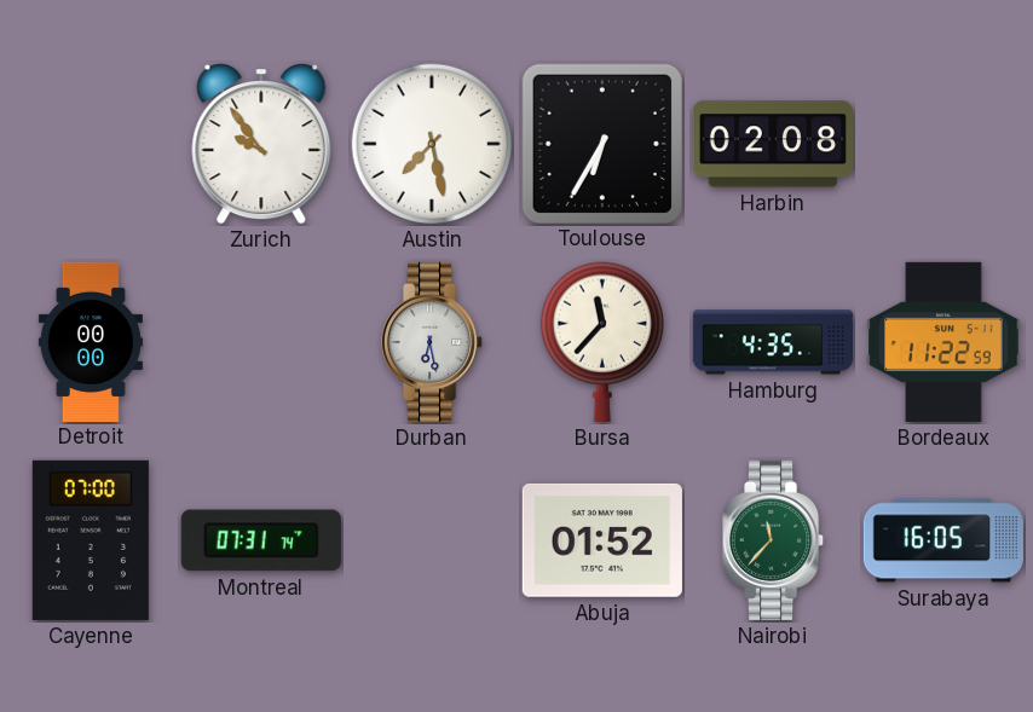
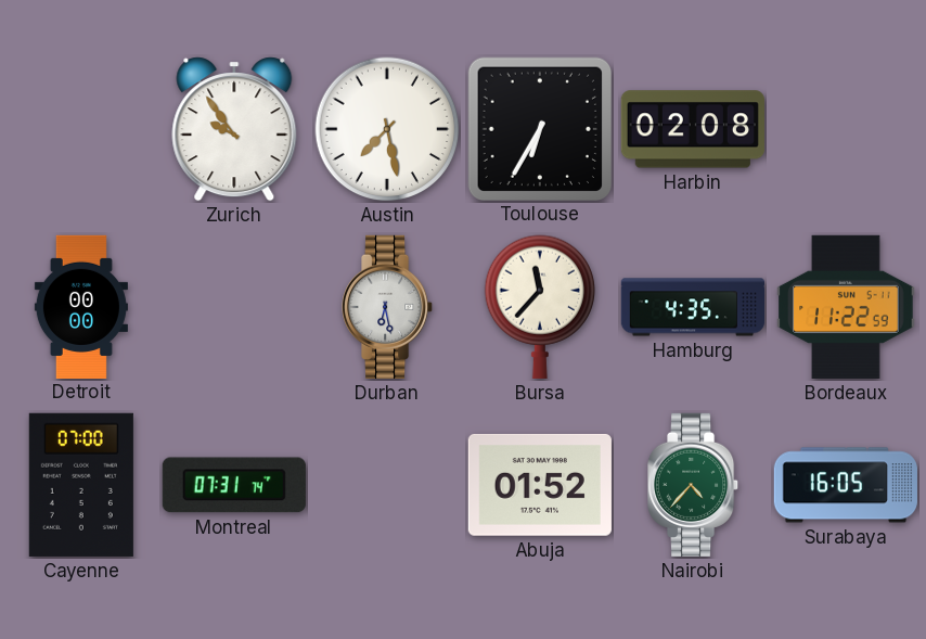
Nairobi: 11:37 -> 4:37 (694, 485)
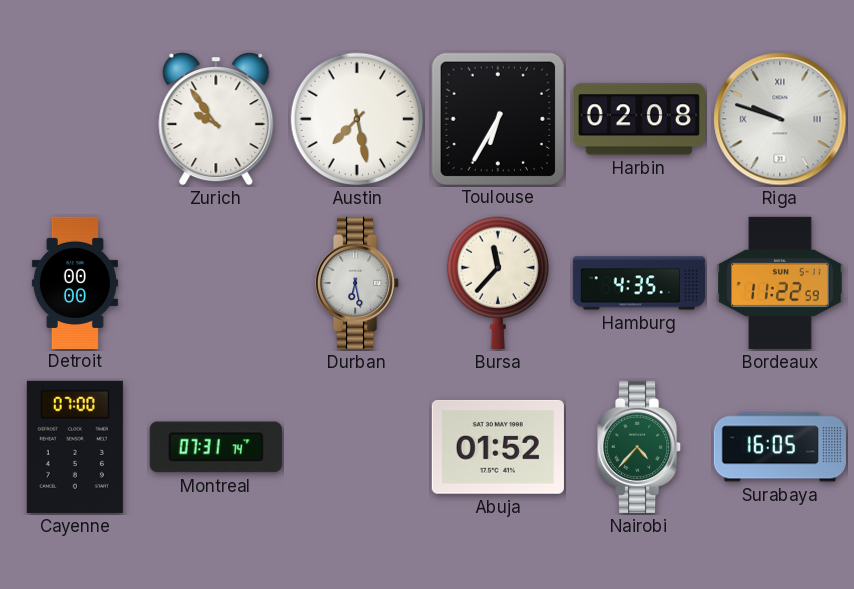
Riga: none -> 9:48 (780, 119)
